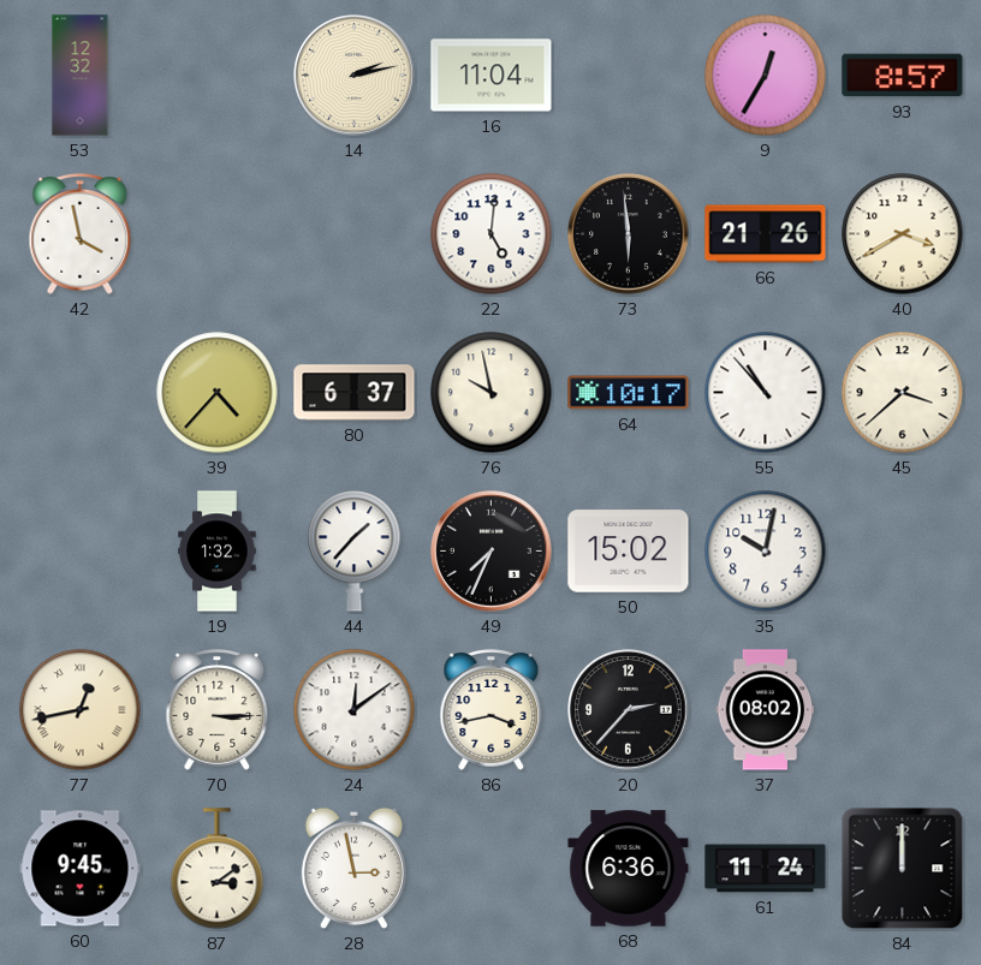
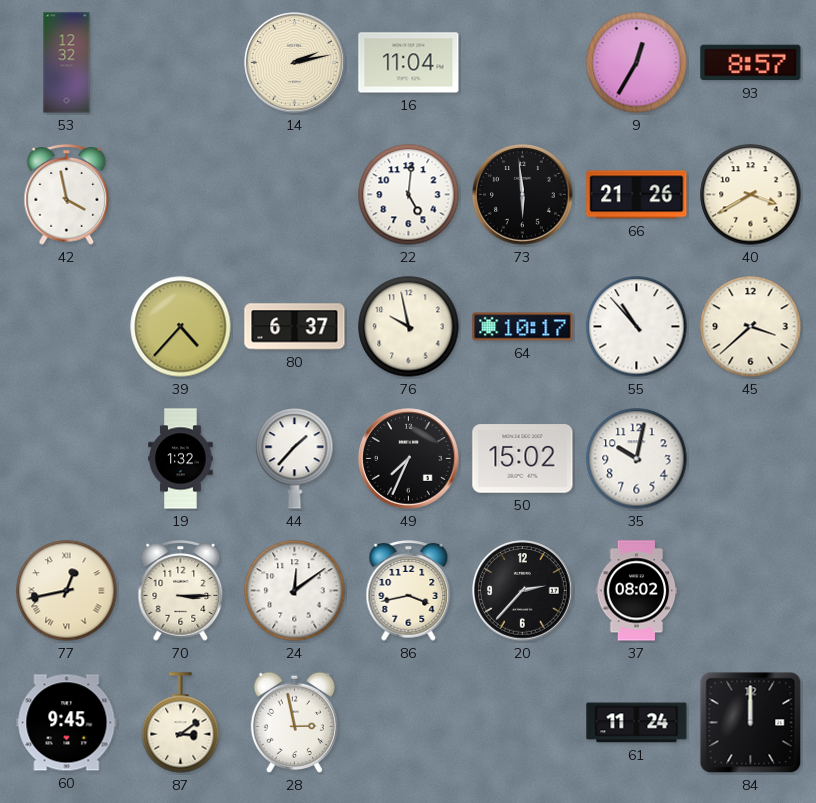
68: 6:36 -> none (629, 869)
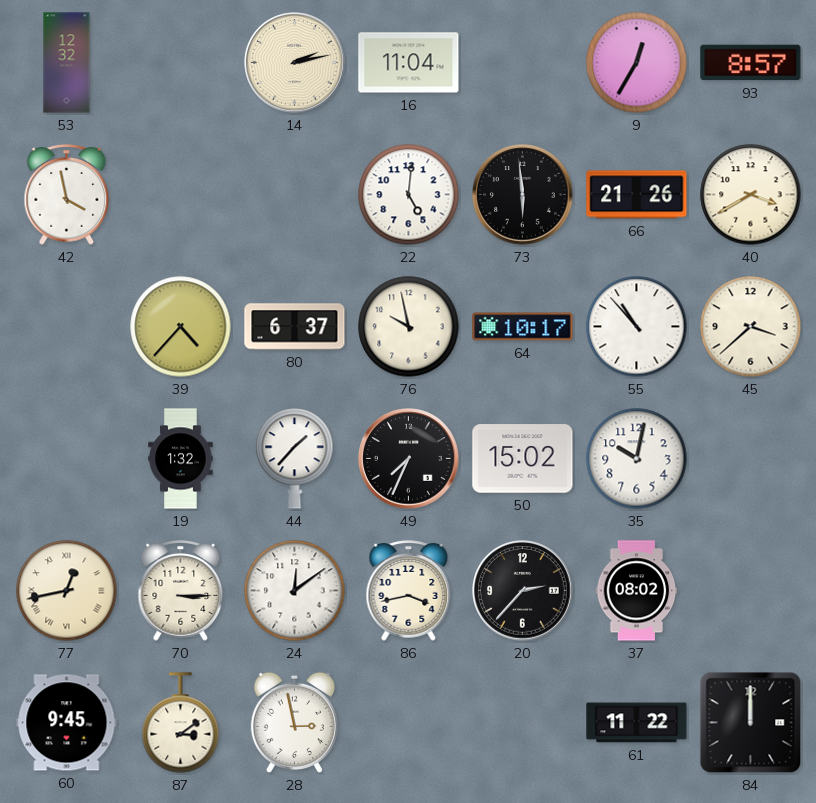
61: 11:24 -> 11:22 (637, 723)
